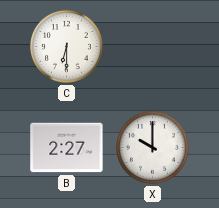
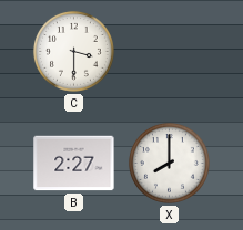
C: 6:30 -> 3:30 (73, 51)
X: 10:00 -> 8:00 (169, 163)
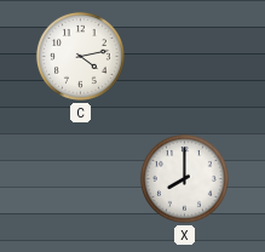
C: 3:30 -> 4:13 (80, 56)
B: 2:27 -> none (74, 164)
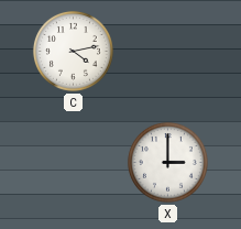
X: 8:00 -> 3:00 (167, 162)
